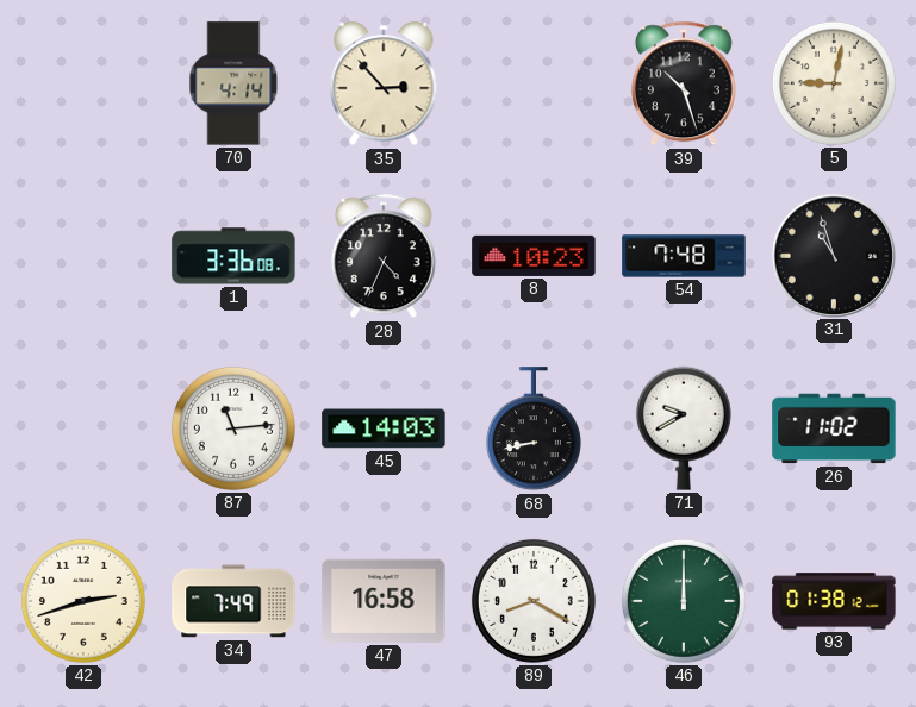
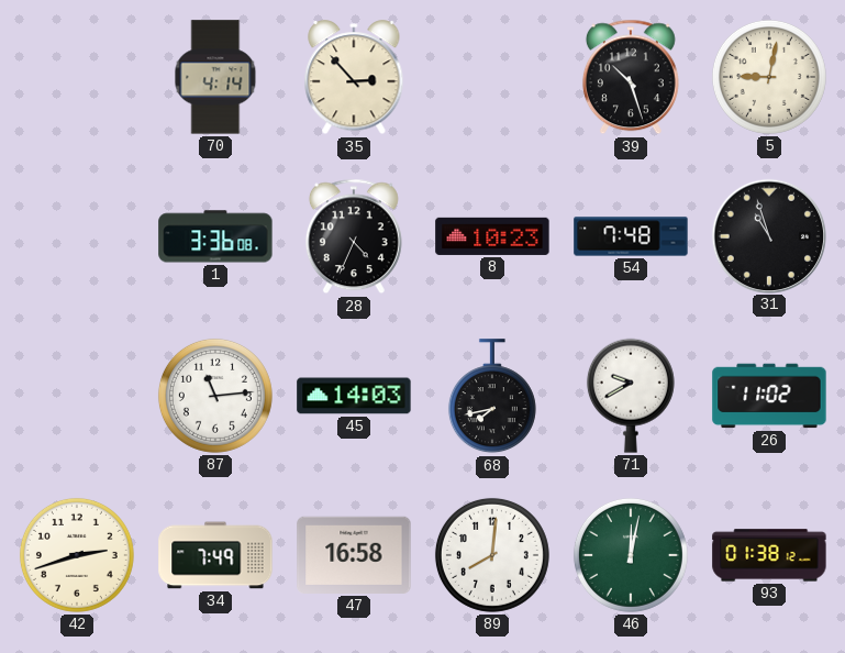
68: 8:43 -> 7:43 (492, 397)
89: 8:20 -> 8:01 (492, 555)
46: 12:00 -> 12:02 (631, 555)
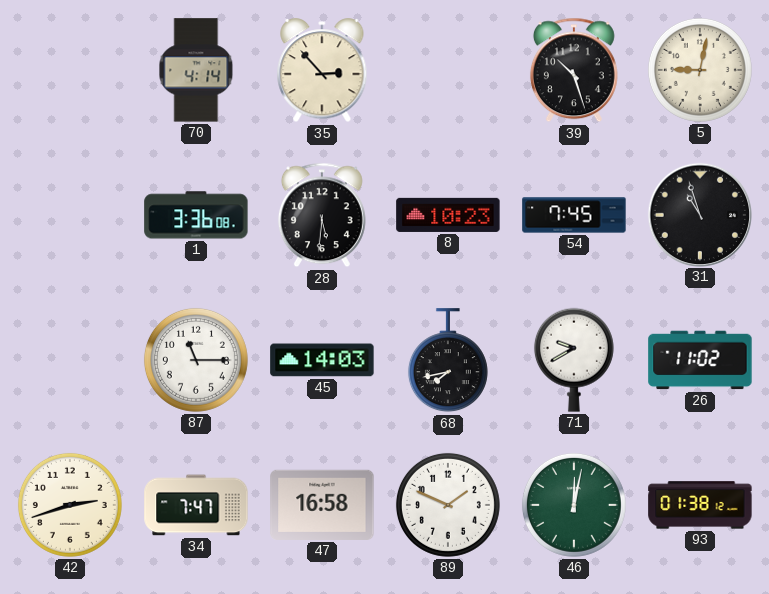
28: 4:34 -> 5:31 (322, 215)
54: 7:48 -> 7:45 (574, 215)
87: 11:14 -> 11:15 (196, 360)
34: 7:49 -> 7:47 (196, 505)
89: 8:01 -> 1:49 (448, 505)
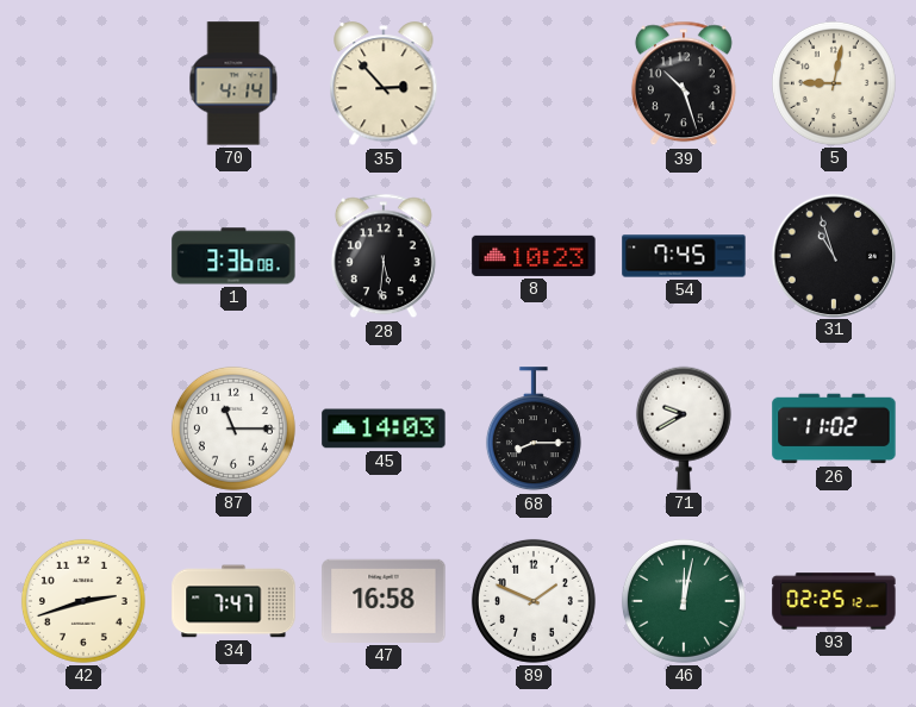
68: 7:43 -> 8:15 (534, 430)
93: 01:38 -> 02:25 (834, 601)
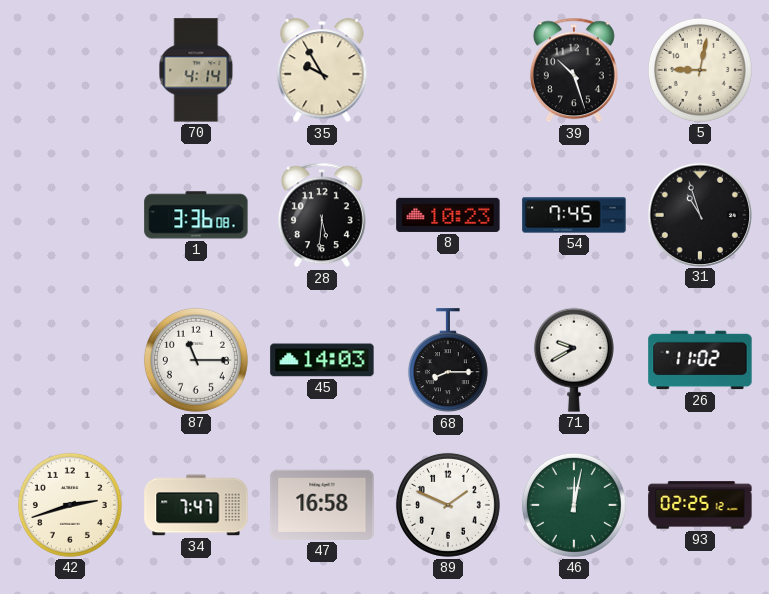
35: 2:53 -> 9:55 (322, 71)
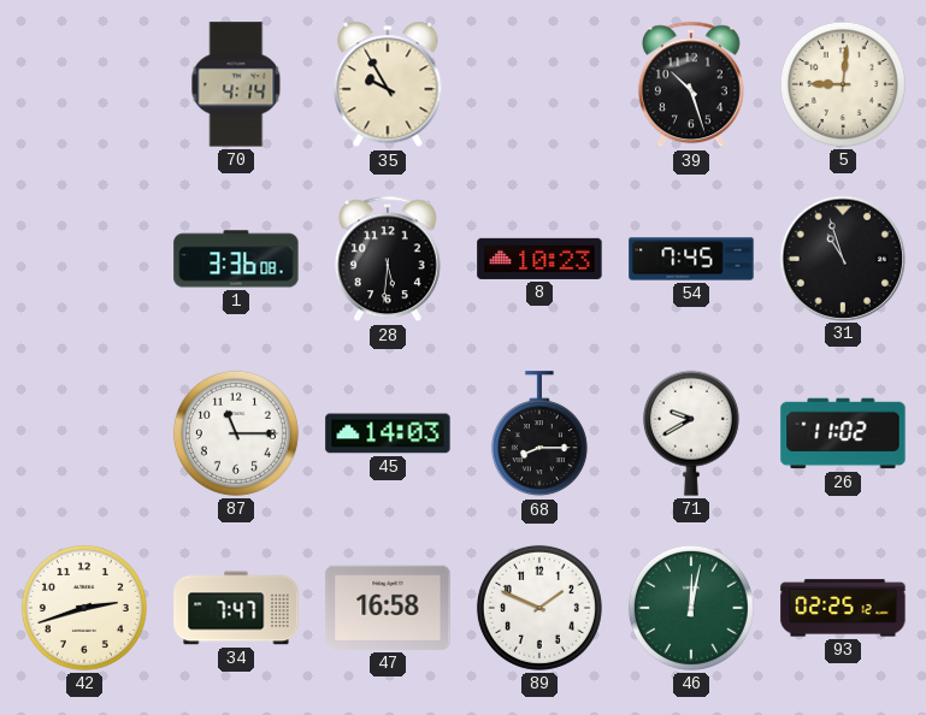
5: 9:02 -> 9:01 (843, 84)
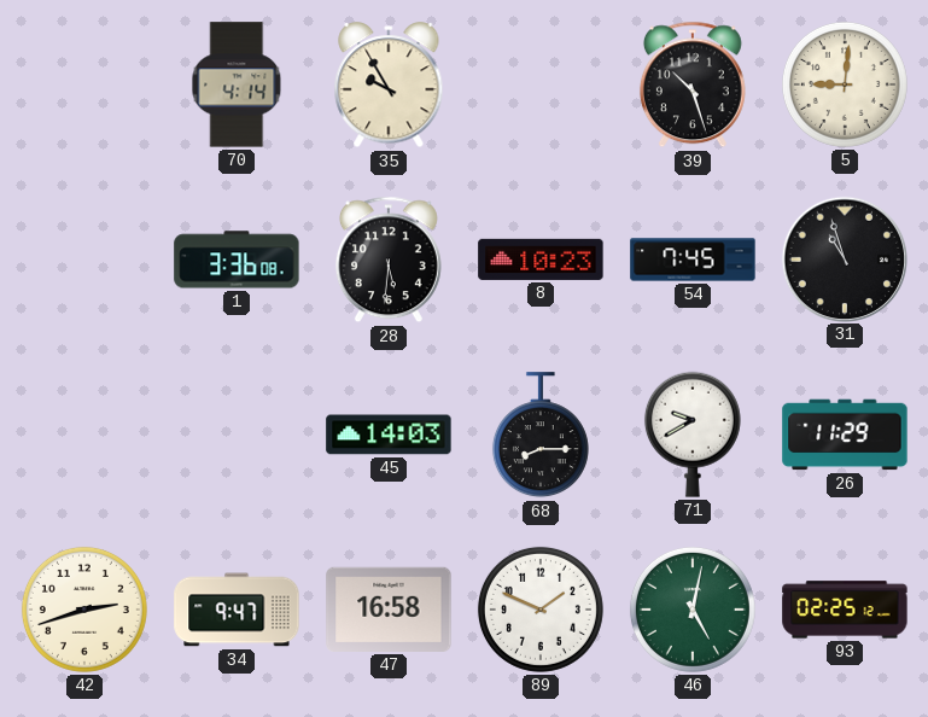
87: 11:15 -> none (236, 433)
26: 11:02 -> 11:29 (845, 435)
34: 7:47 -> 9:47 (237, 610)
46: 12:02 -> 5:02 (693, 610)
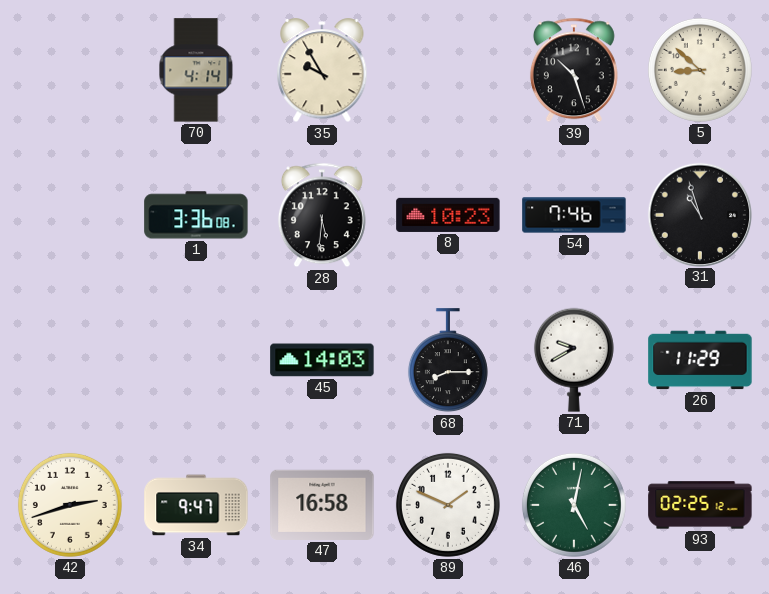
5: 9:01 -> 8:52 (700, 70)
54: 7:45 -> 7:46 (574, 215)
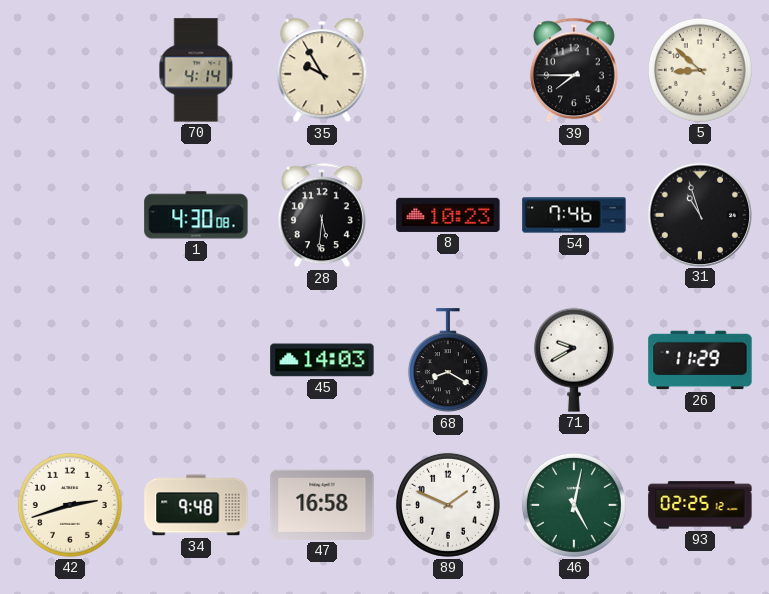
39: 10:27 -> 7:45 (574, 70)
1: 3:36 -> 4:30 (196, 215)
68: 8:15 -> 8:20 (448, 361)
34: 9:47 -> 9:48 (196, 505)
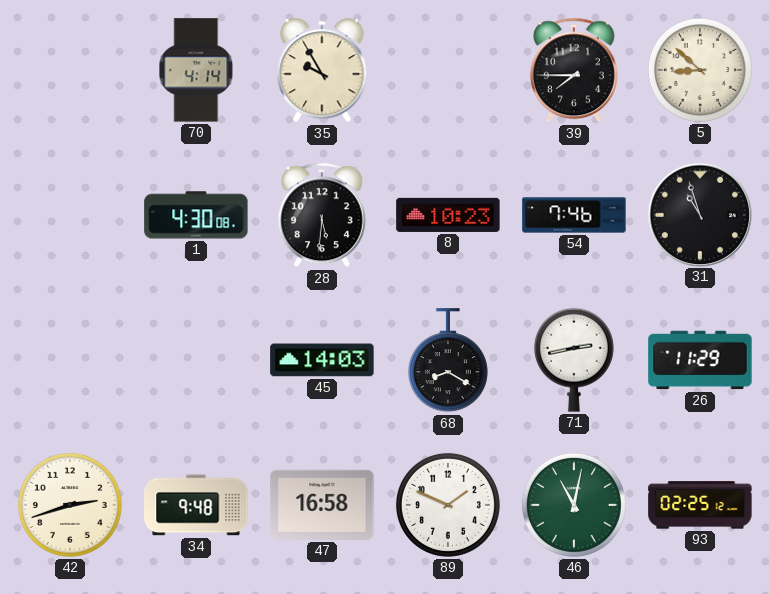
71: 9:40 -> 2:43 (574, 360)
46: 5:02 -> 11:02 (574, 505)
